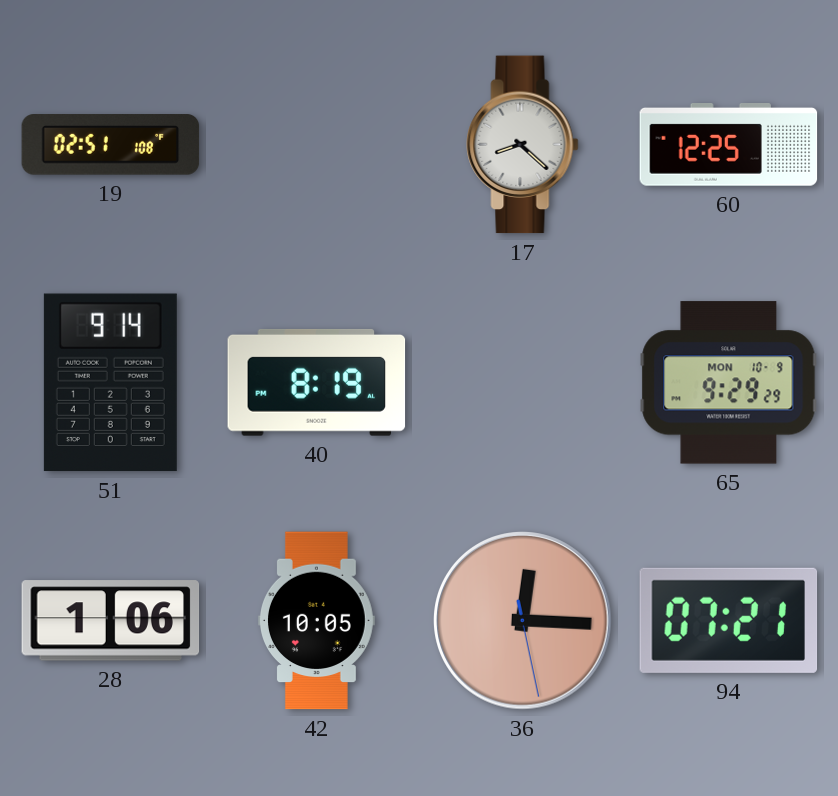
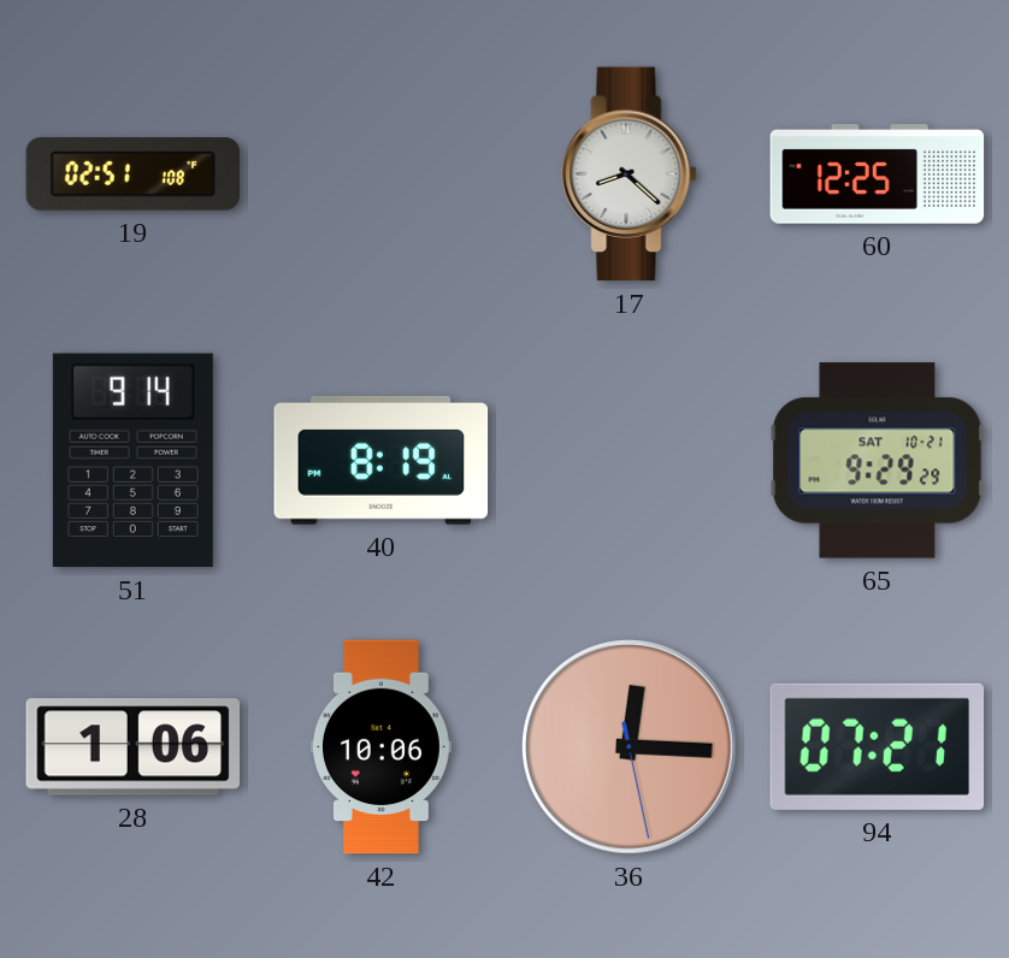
65 date: MON 10-9 -> SAT 10-21 (878, 461)
42: 10:05 -> 10:06 (380, 747)
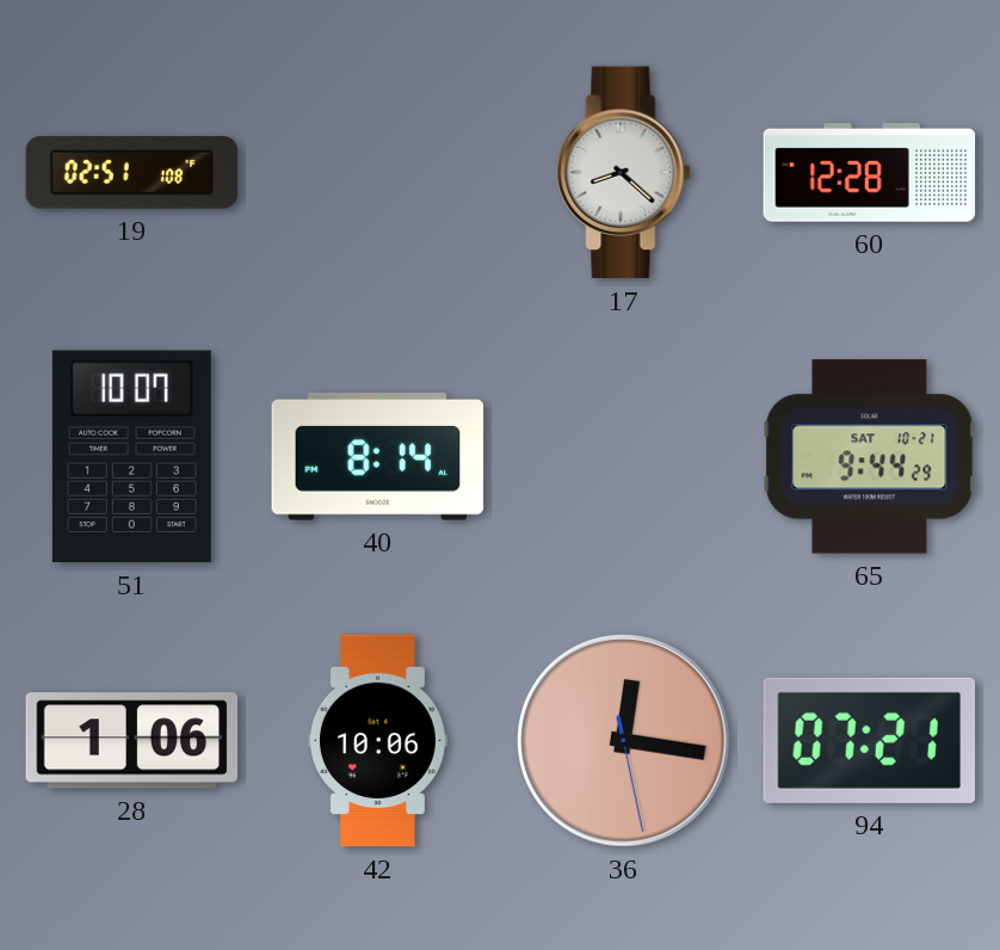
60: 12:25 -> 12:28 (870, 173)
51: 9:14 -> 10:07 (131, 457)
40: 8:19 -> 8:14 (378, 457)
65: 9:29 -> 9:44 (870, 457)
36: 12:15 -> 12:16 (624, 741)
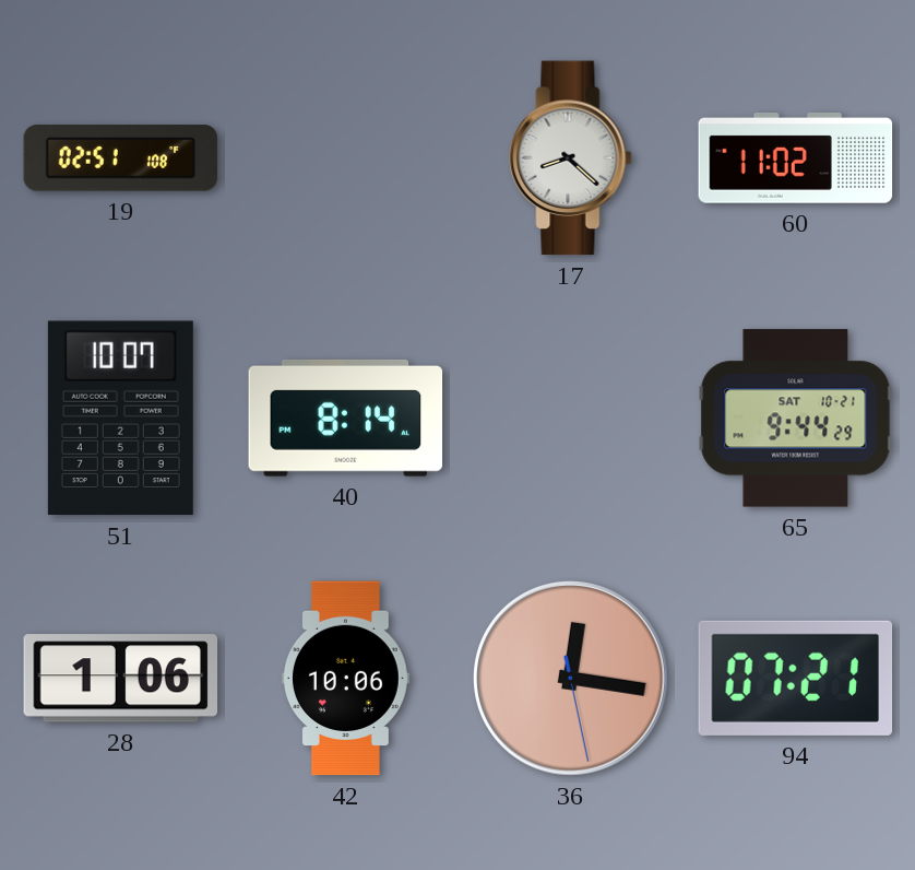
60: 12:28 -> 11:02 (796, 158)
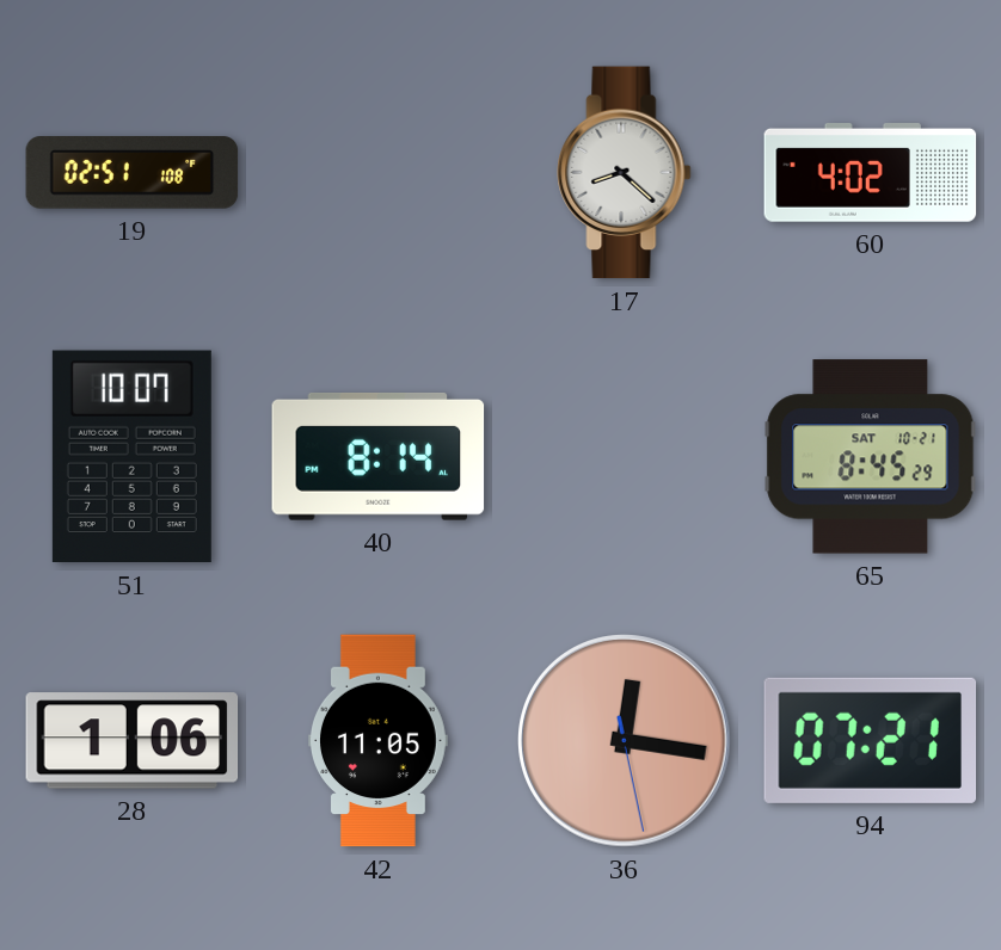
60: 11:02 -> 4:02 (871, 173)
65: 9:44 -> 8:45 (871, 457)
42: 10:06 -> 11:05 (377, 741)
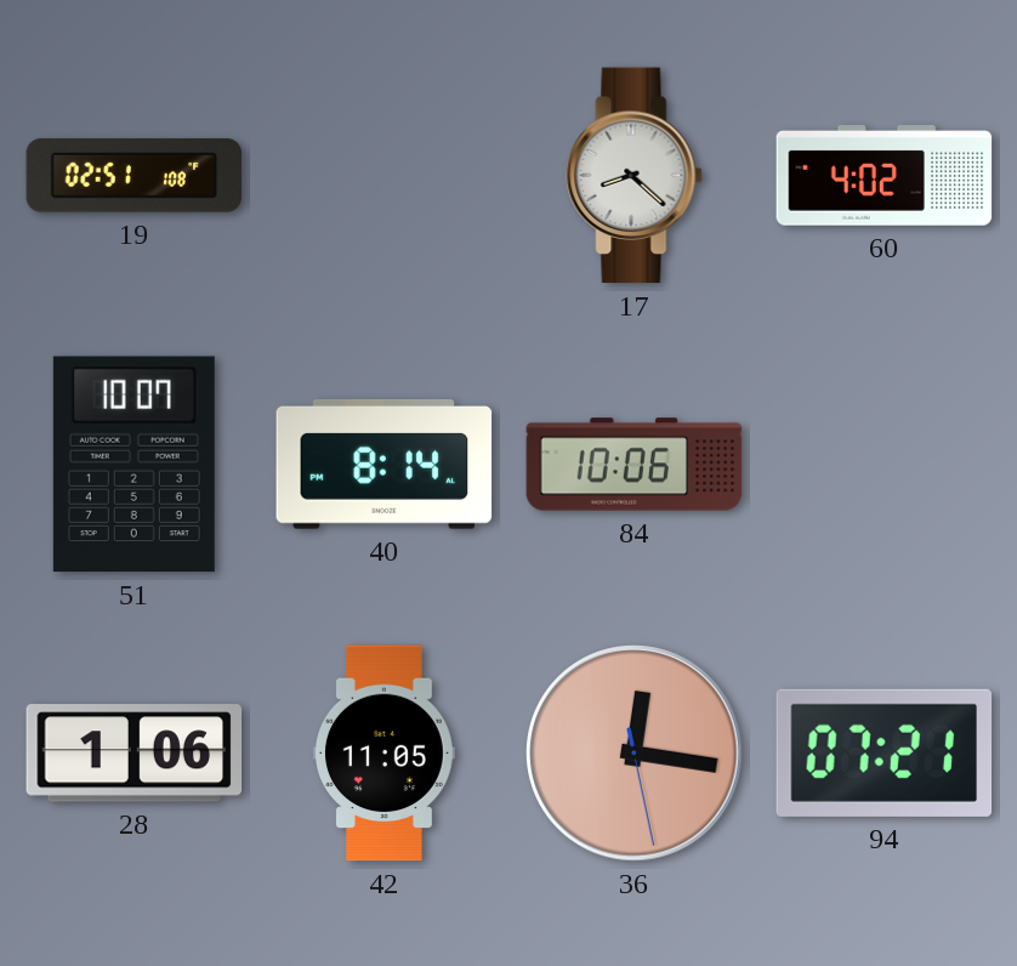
84: none -> 10:06 (635, 465)
65: 8:45 -> none (871, 457)
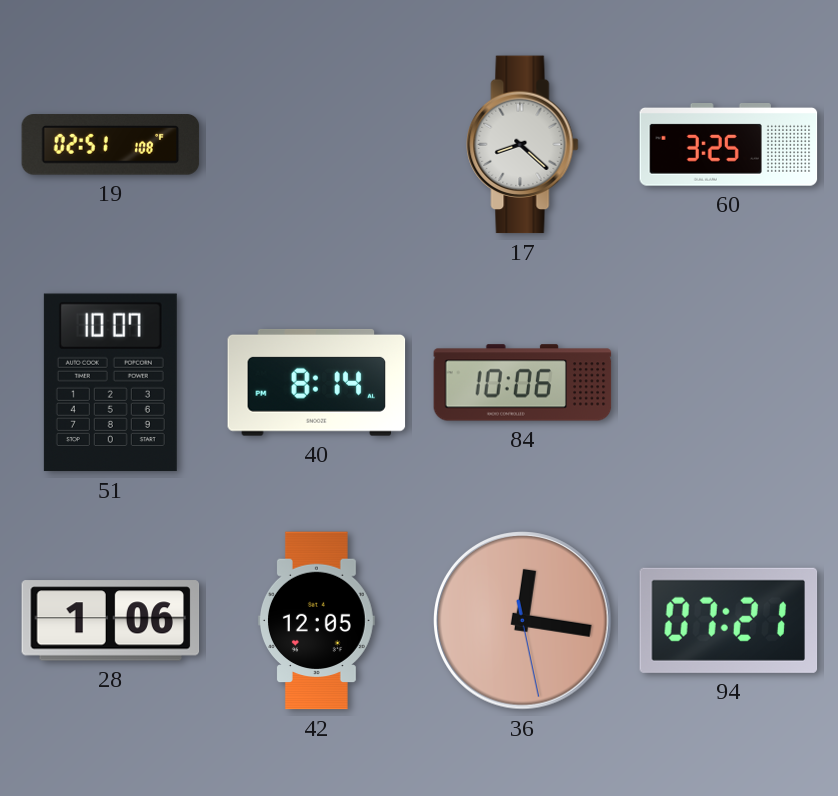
60: 4:02 -> 3:25 (729, 145)
42: 11:05 -> 12:05 (316, 621)
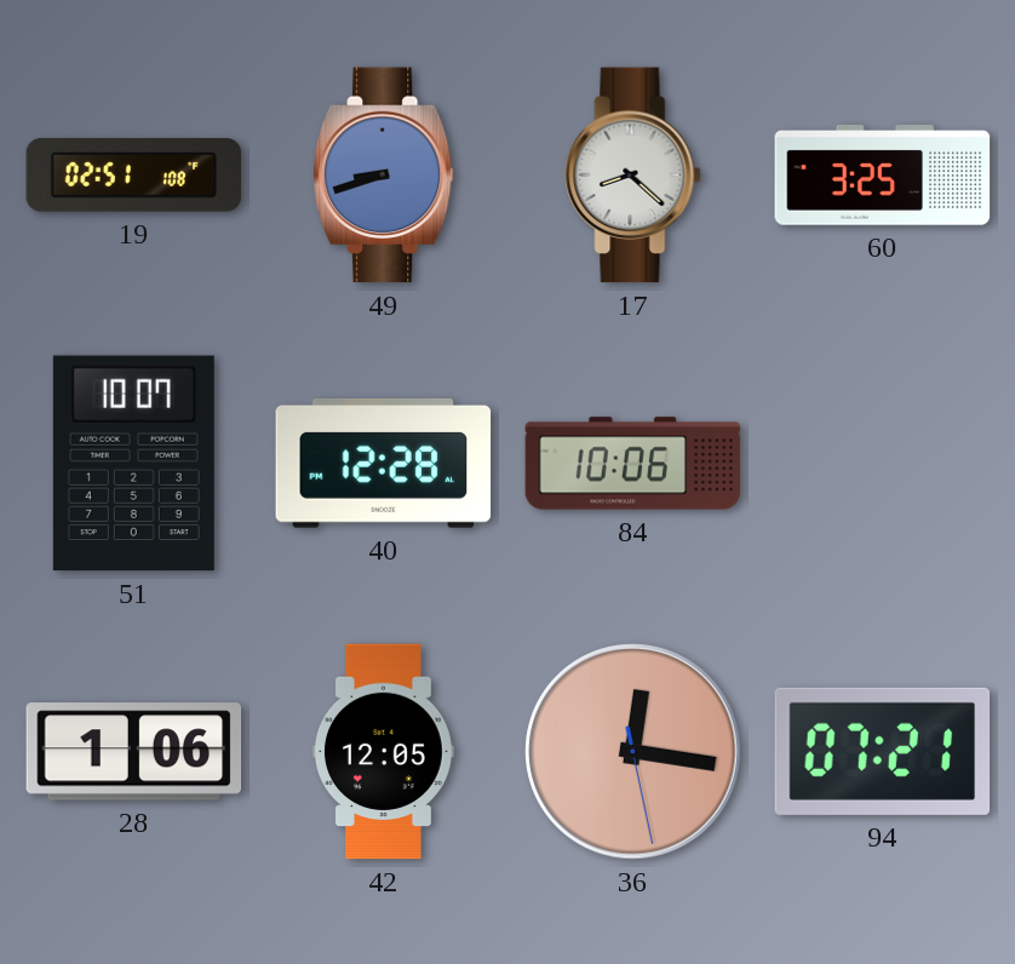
49: none -> 8:42 (383, 176)
40: 8:14 -> 12:28 (384, 464)
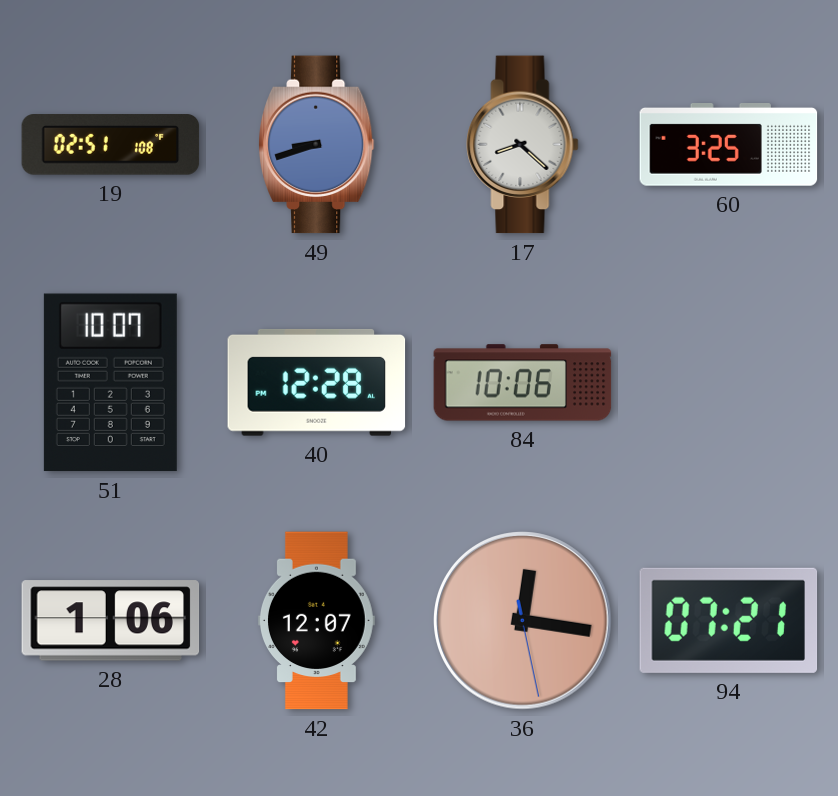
42: 12:05 -> 12:07 (316, 621)
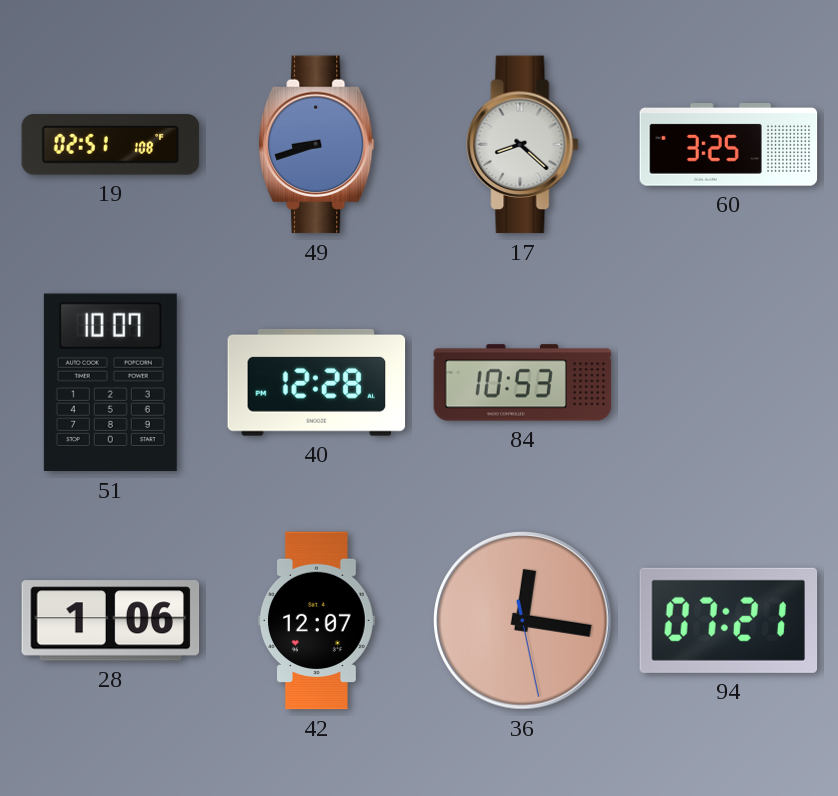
84: 10:06 -> 10:53 (523, 383)
